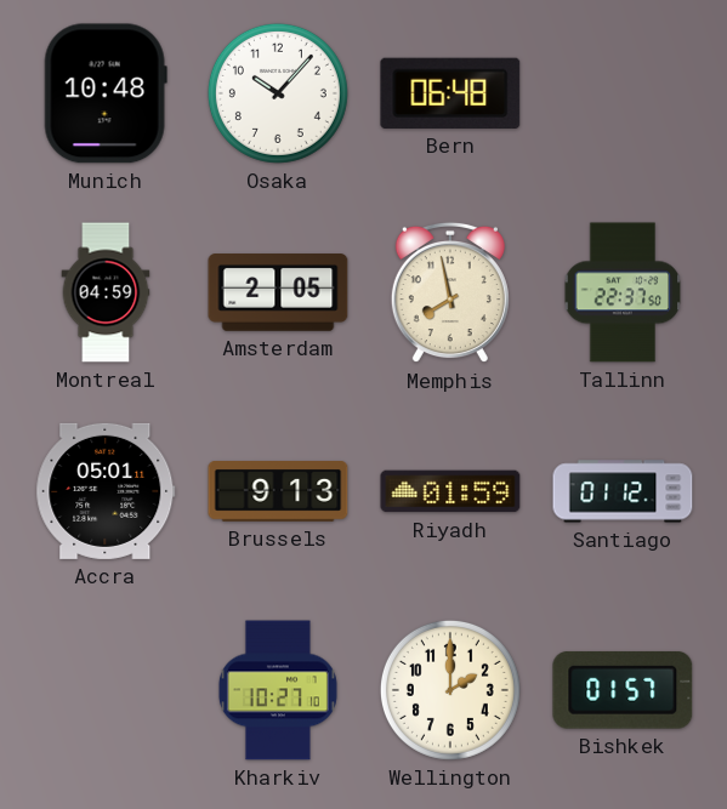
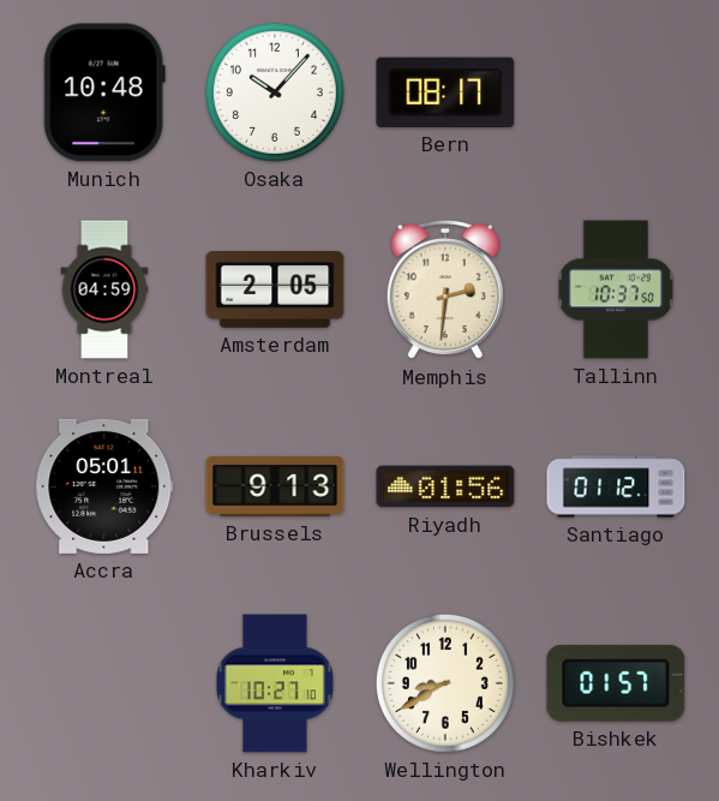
Bern: 06:48 -> 08:17 (445, 92)
Memphis: 7:58 -> 2:31 (445, 289)
Tallinn: 22:37 -> 10:37 (616, 289)
Riyadh: 01:59 -> 01:56 (445, 486)
Wellington: 2:00 -> 8:40 (445, 683)
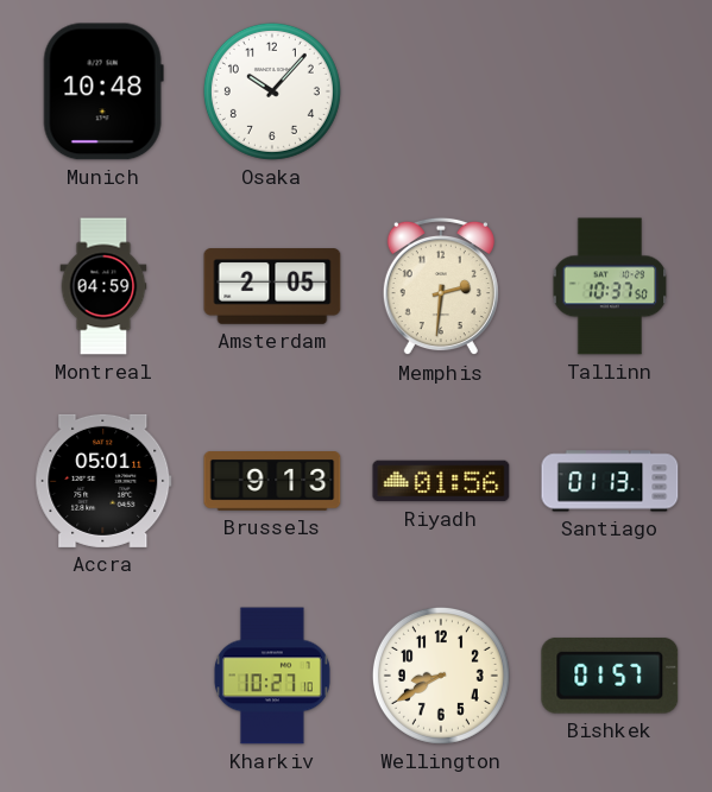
Bern: 08:17 -> none (445, 92)
Santiago: 01:12 -> 01:13 (610, 481)
